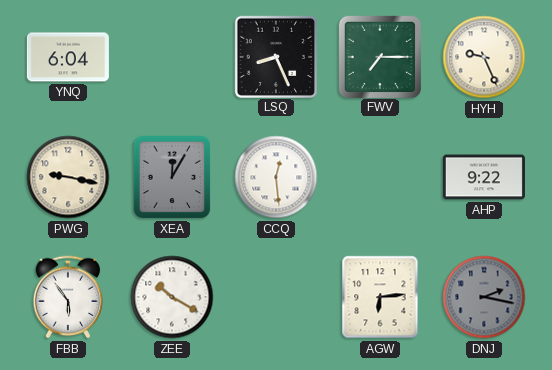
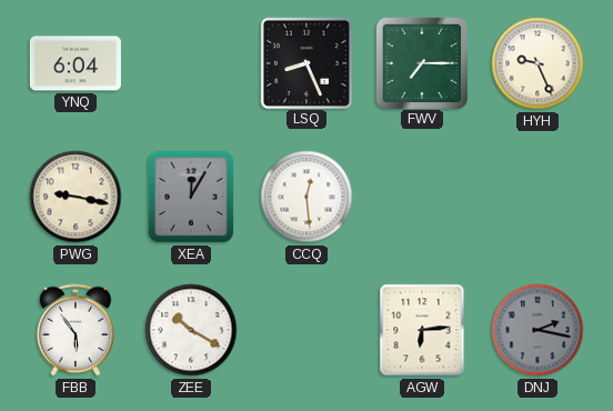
AHP: 9:22 -> none (484, 177)
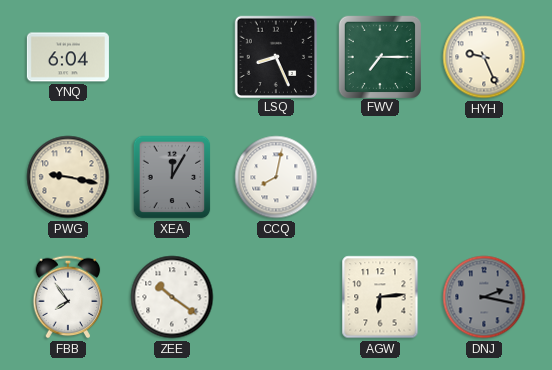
CCQ: 12:29 -> 8:02 (276, 177)
FBB: 5:54 -> 7:54 (68, 297)
ZEE: 10:20 -> 10:21 (172, 297)
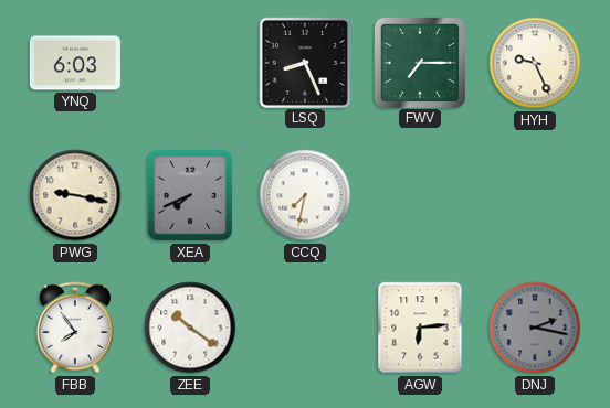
YNQ: 6:04 -> 6:03 (75, 63)
XEA: 12:05 -> 7:41 (190, 195)
CCQ: 8:02 -> 7:32 (305, 195)
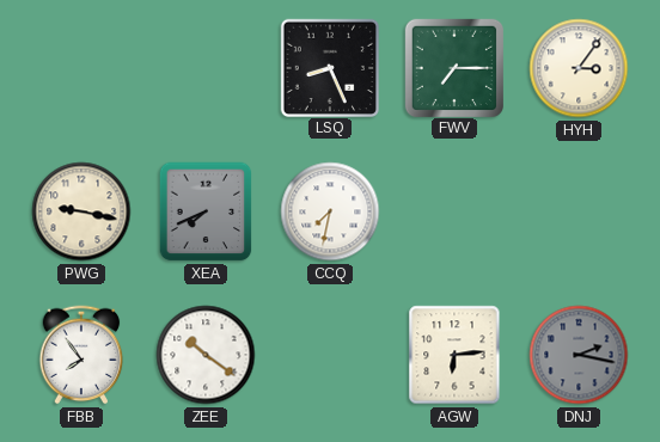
YNQ: 6:03 -> none (75, 63)
HYH: 9:26 -> 3:06 (579, 68)
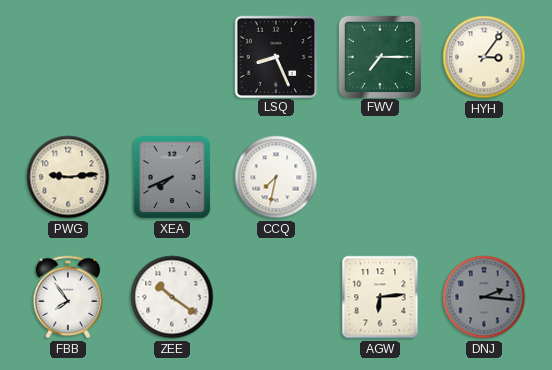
PWG: 9:17 -> 9:14 (68, 177)
DNJ: 2:17 -> 2:16 (484, 297)
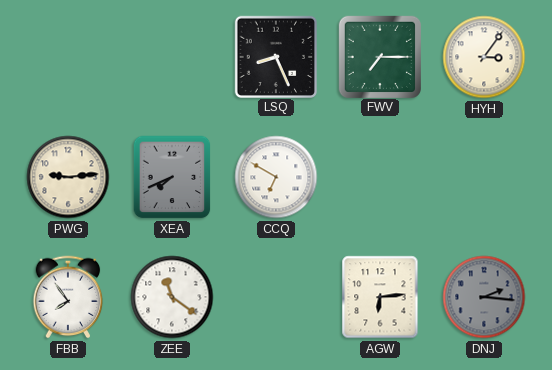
CCQ: 7:32 -> 6:50 (276, 177)
ZEE: 10:21 -> 11:21 (172, 297)
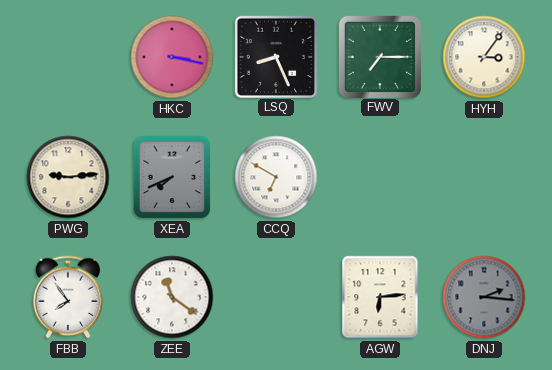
HKC: none -> 3:17 (172, 57)
